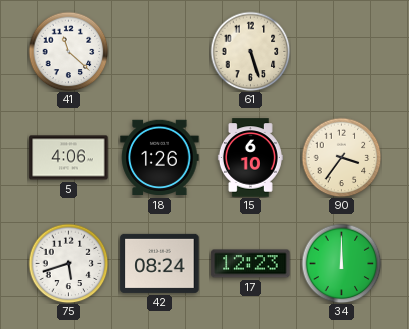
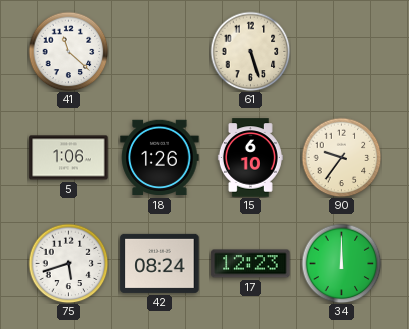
5: 4:06 -> 1:06 (69, 158)
90: 3:36 -> 9:36 (341, 157)
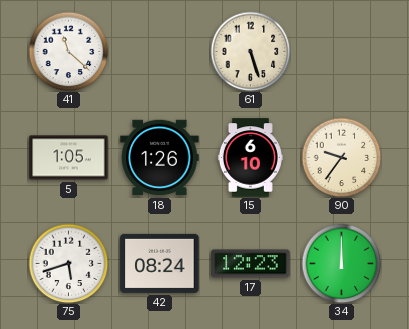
5: 1:06 -> 1:05 (69, 158)
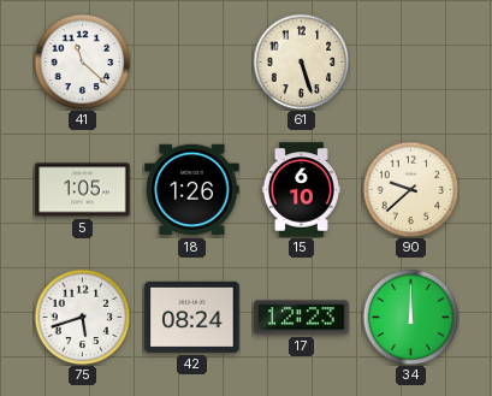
90: 9:36 -> 9:38 (410, 189)
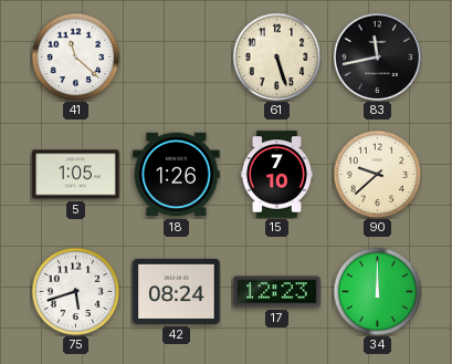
83: none -> 11:43 (377, 56)
15: 6:10 -> 7:10 (276, 175)
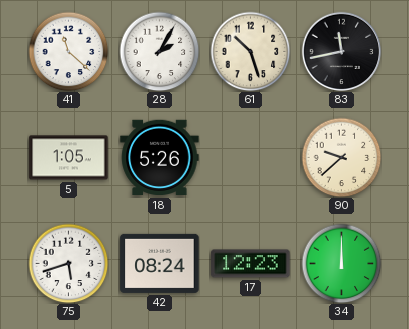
28: none -> 2:05 (159, 51)
61: 5:27 -> 10:27 (250, 51)
18: 1:26 -> 5:26 (160, 158)
15: 7:10 -> none (276, 175)
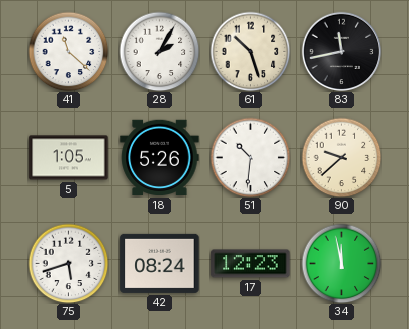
51: none -> 10:31 (250, 157)
34: 12:00 -> 11:58 (341, 263)
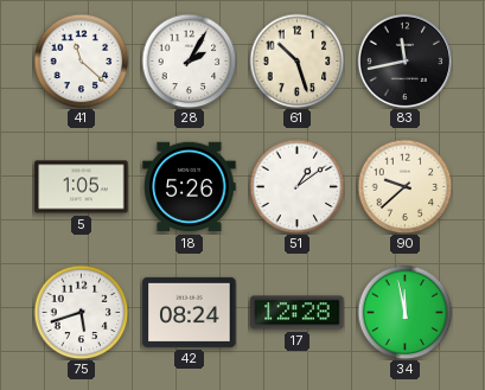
51: 10:31 -> 1:09 (296, 186)
17: 12:23 -> 12:28 (298, 313)
